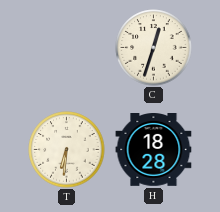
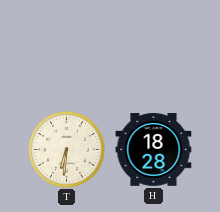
C: 12:33 -> none (154, 48)
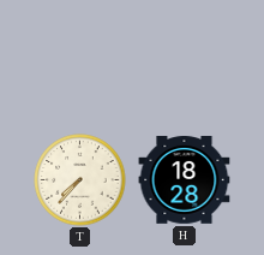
T: 6:31 -> 7:37 (80, 180)
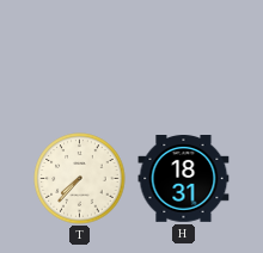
H: 18:28 -> 18:31 (184, 179)
